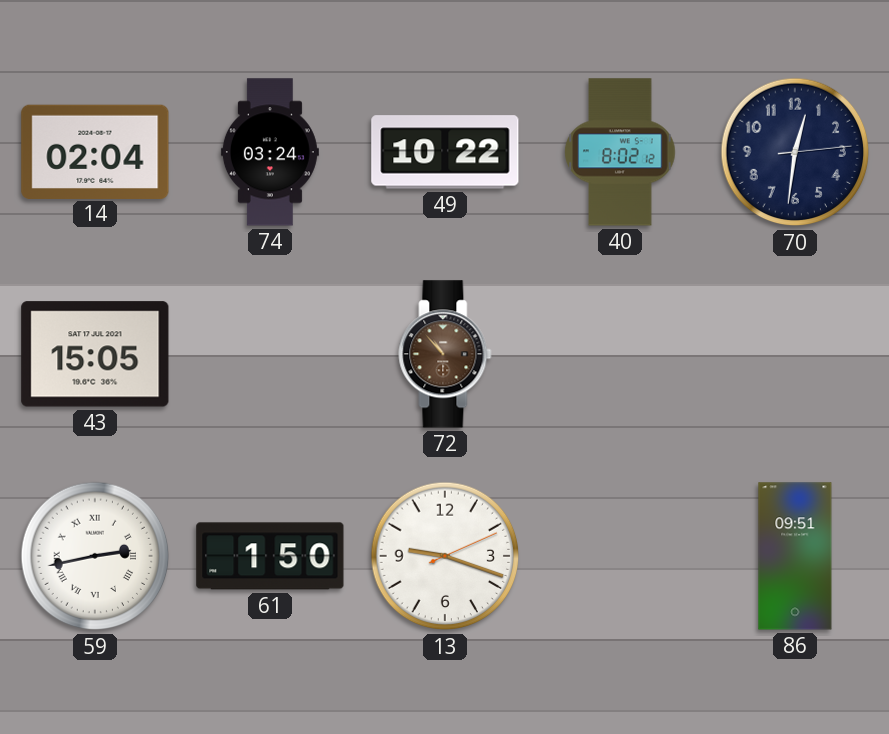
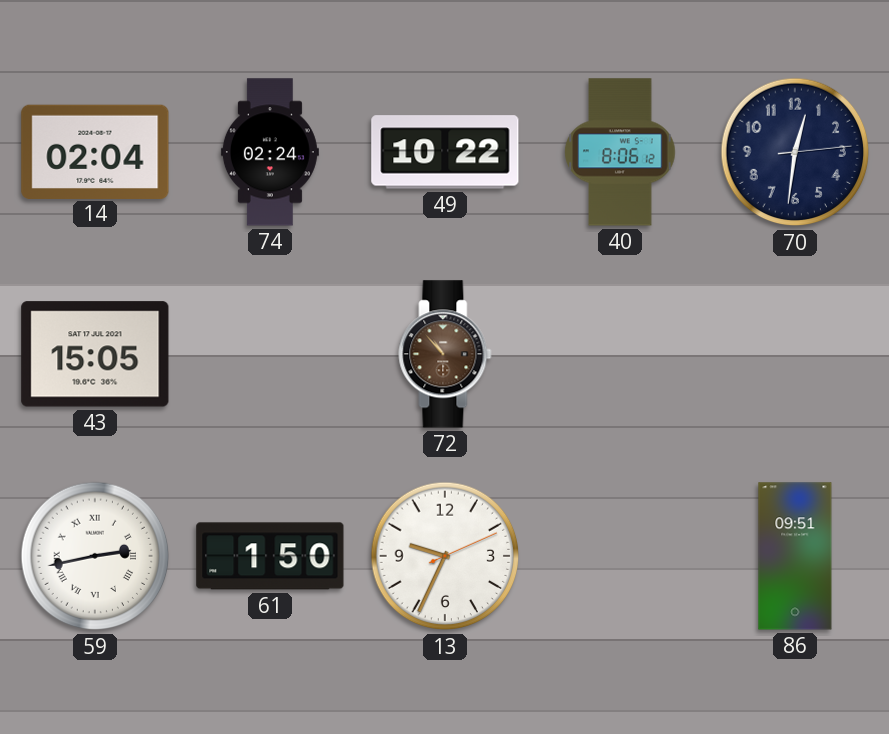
74: 03:24 -> 02:24 (270, 152)
40: 8:02 -> 8:06 (620, 152)
13: 9:18 -> 9:34 (445, 556)
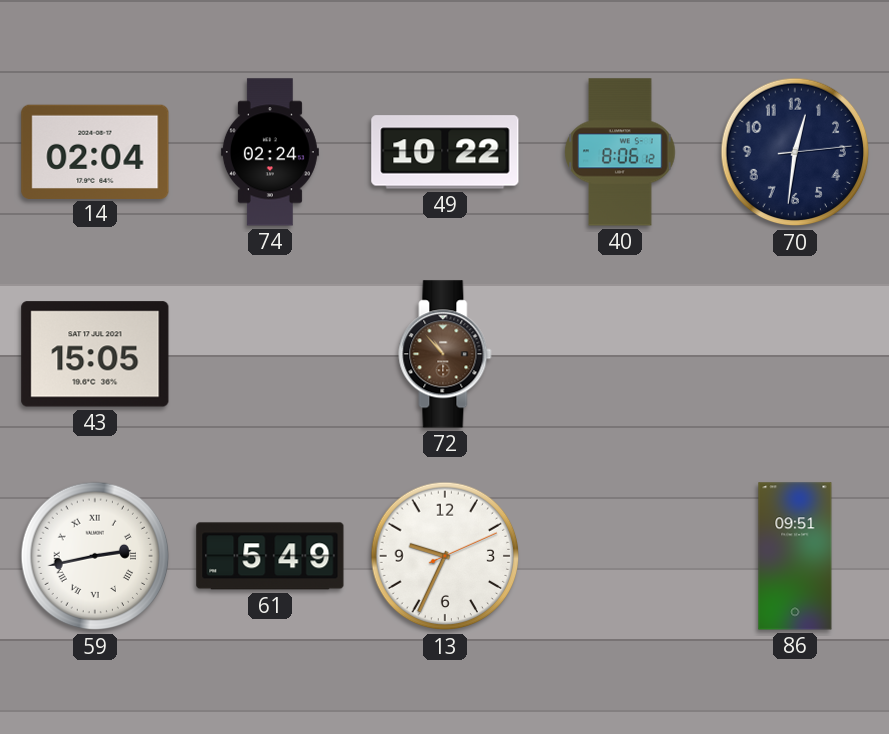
61: 1:50 -> 5:49 (270, 556)
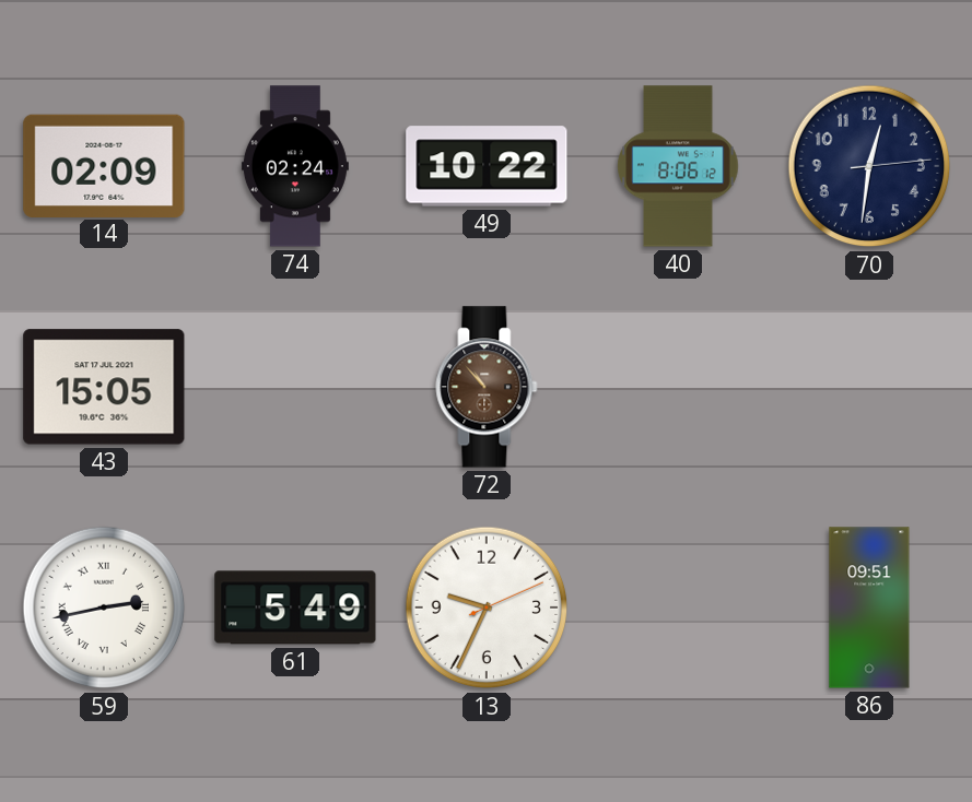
14: 02:04 -> 02:09 (104, 165)
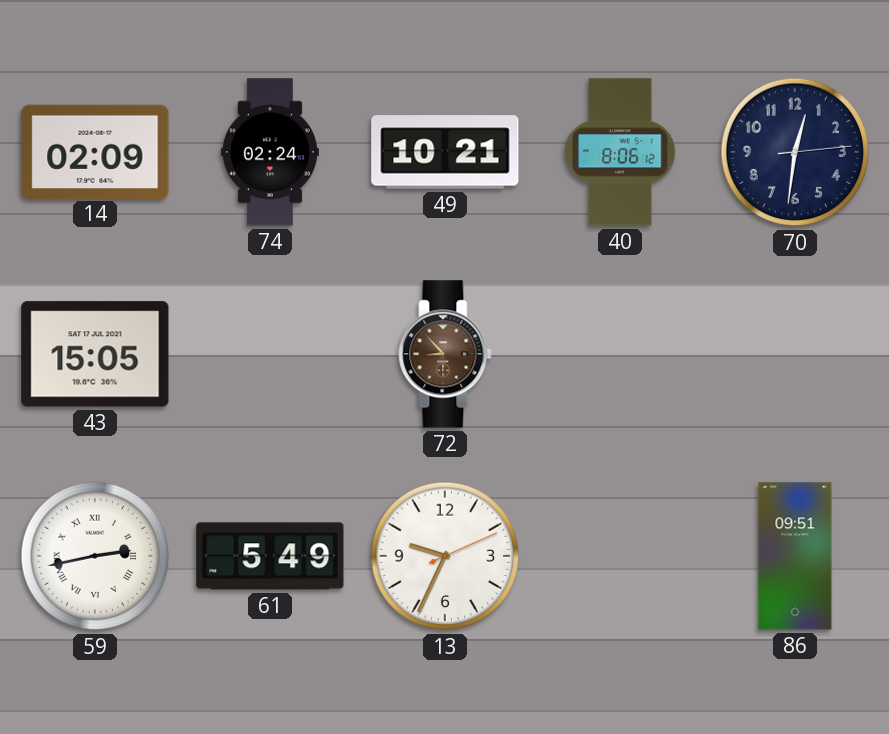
49: 10:22 -> 10:21 (445, 152)
72: 10:53 -> 8:53 (445, 354)
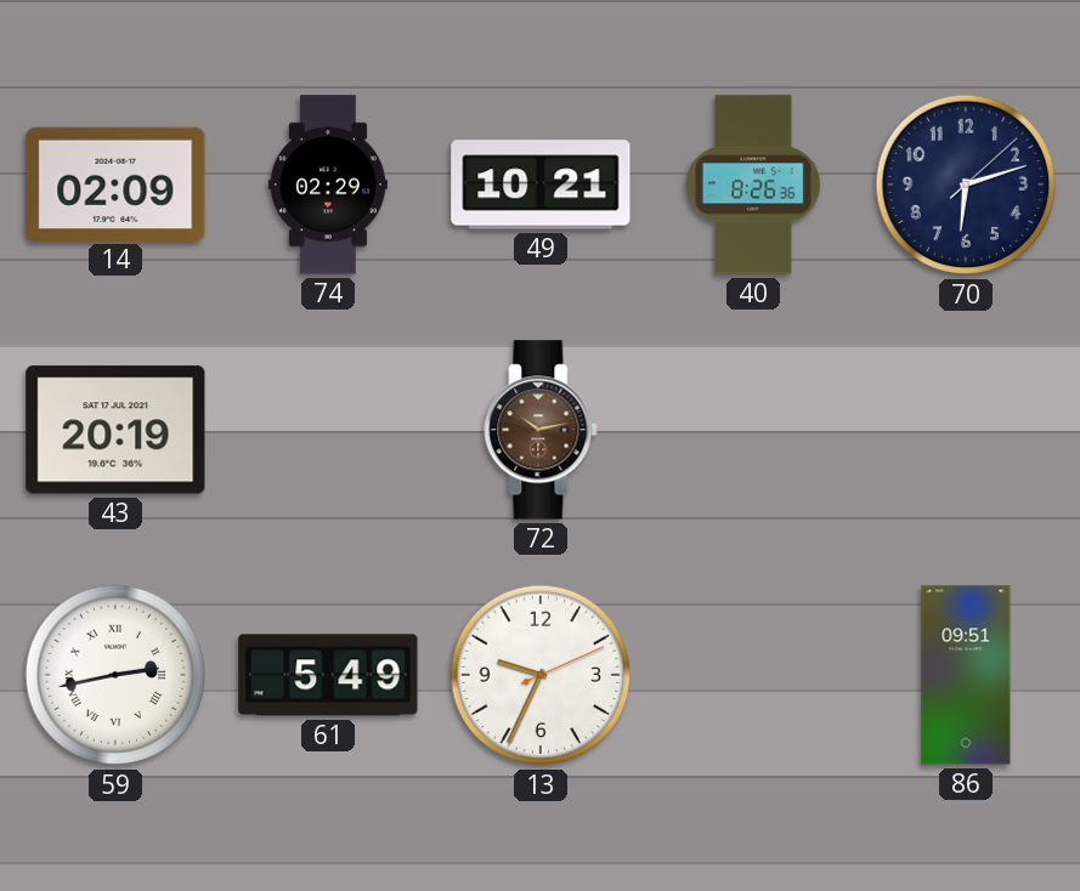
74: 02:24 -> 02:29 (328, 185)
40: 8:06 -> 8:26 (753, 185)
70: 12:31 -> 6:12 (966, 185)
43: 15:05 -> 20:19 (115, 430)
72: 8:53 -> 10:13 (541, 430)
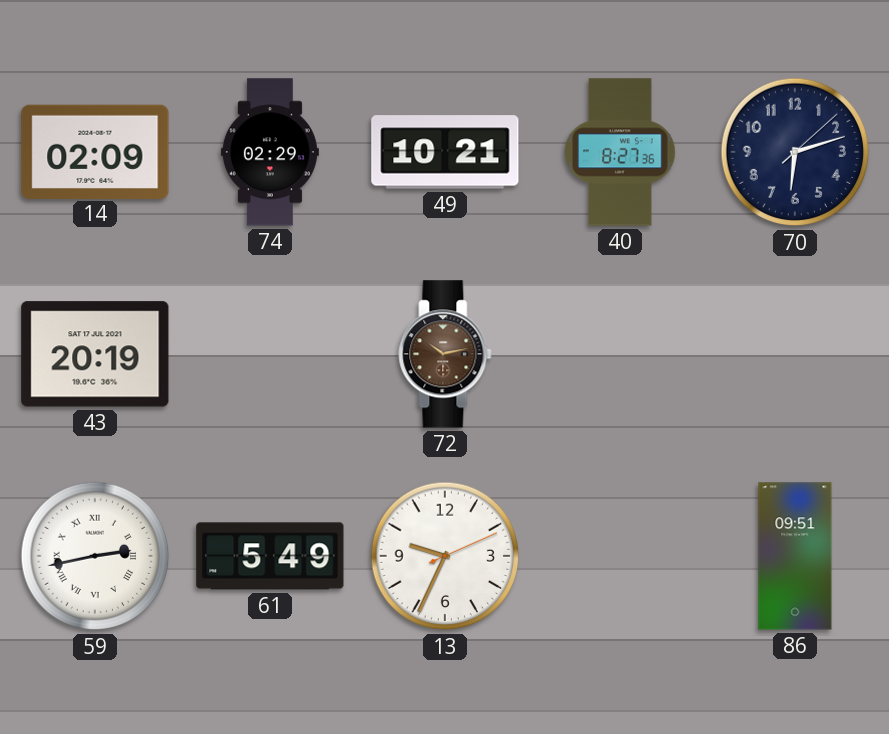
40: 8:26 -> 8:27 (620, 152)
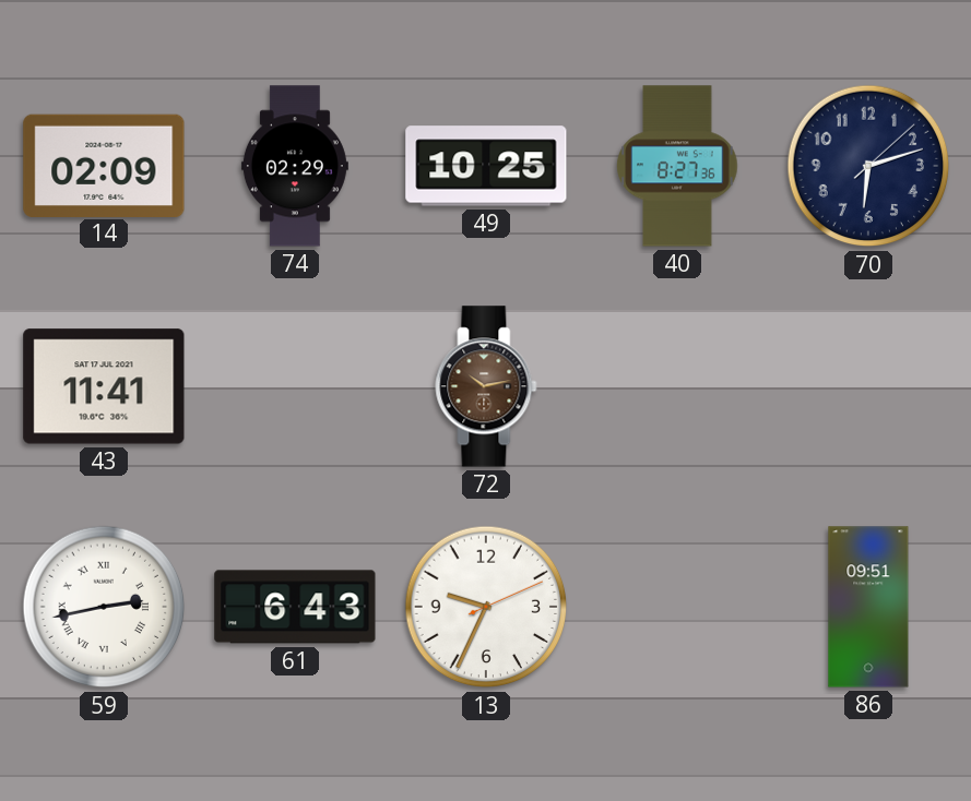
49: 10:21 -> 10:25 (486, 166)
43: 20:19 -> 11:41 (104, 386)
61: 5:49 -> 6:43 (295, 607)
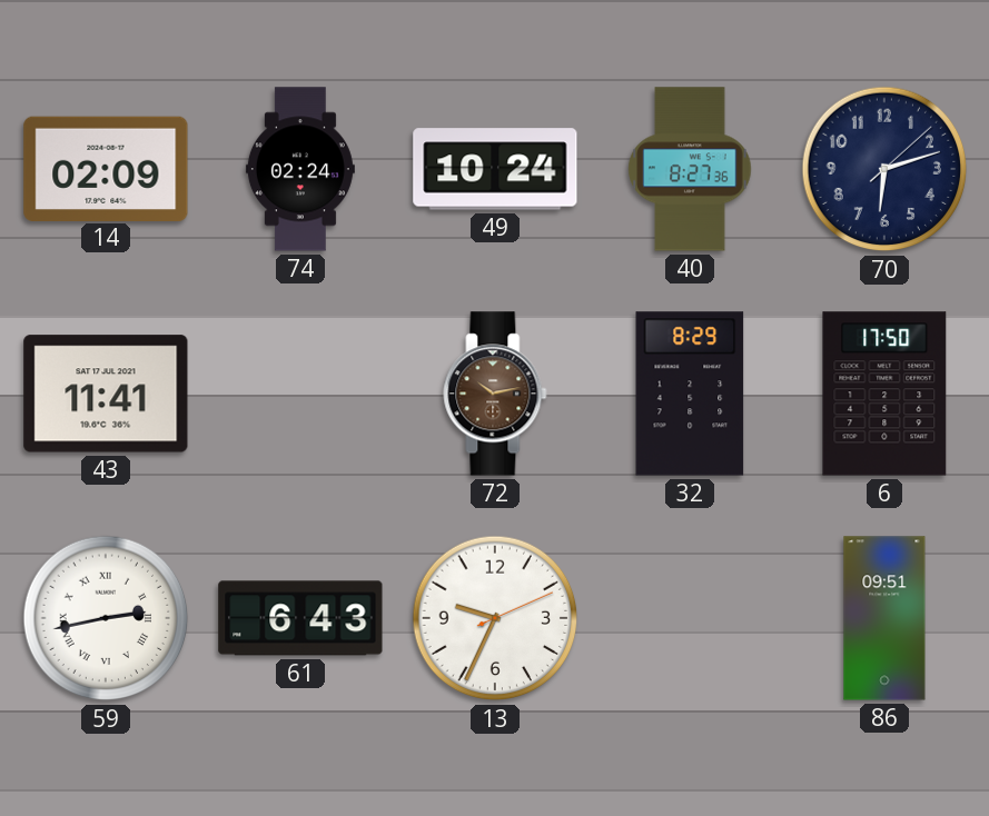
74: 02:29 -> 02:24 (300, 169)
49: 10:25 -> 10:24 (495, 169)
32: none -> 8:29 (690, 394)
6: none -> 17:50 (884, 394)
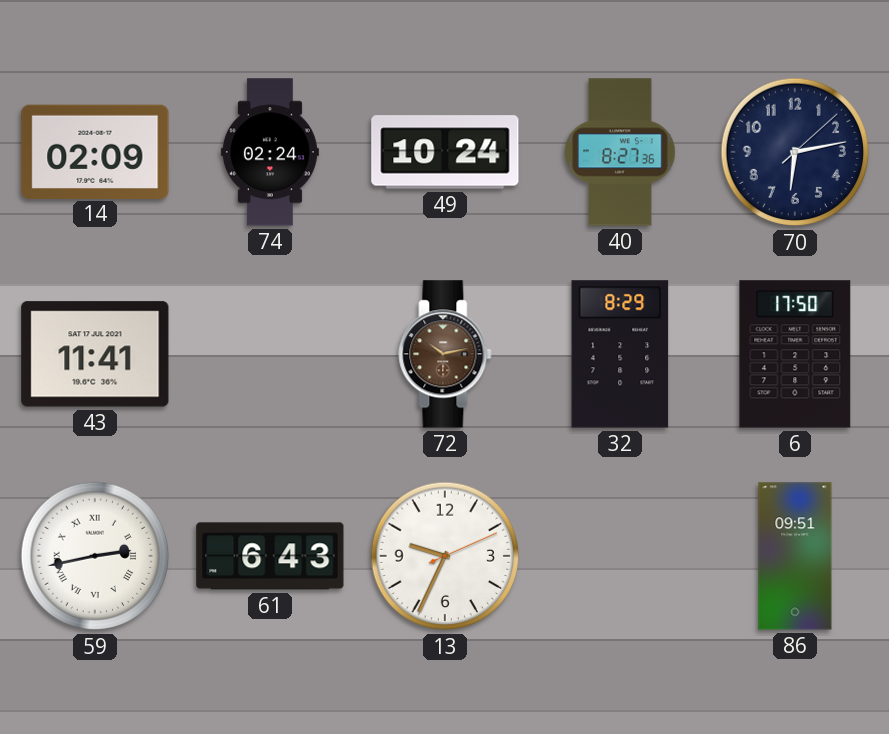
70: 6:12 -> 6:13 (795, 152)
